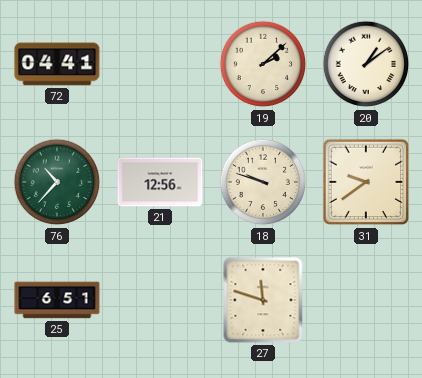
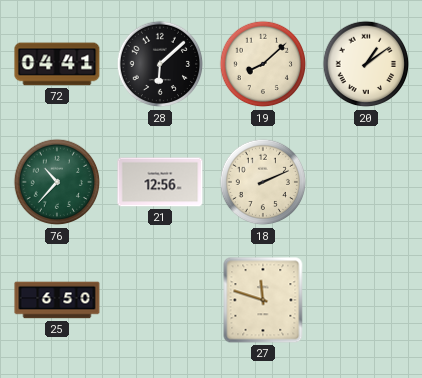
28: none -> 6:08 (160, 64)
19: 2:08 -> 8:08 (263, 64)
18: 9:48 -> 2:11 (263, 182)
31: 9:39 -> none (366, 182)
25: 6:51 -> 6:50 (57, 300)
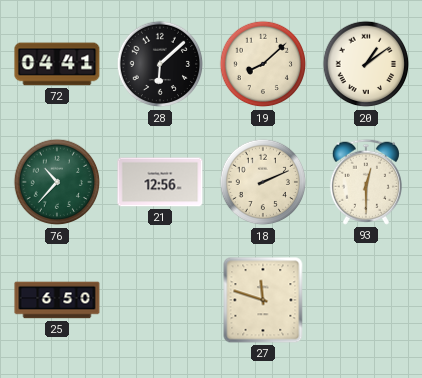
93: none -> 12:30 (366, 182)
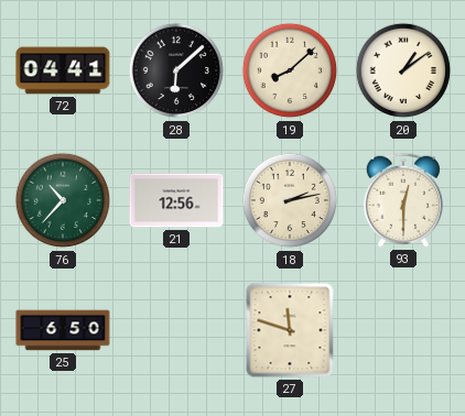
18: 2:11 -> 2:13 (290, 200)
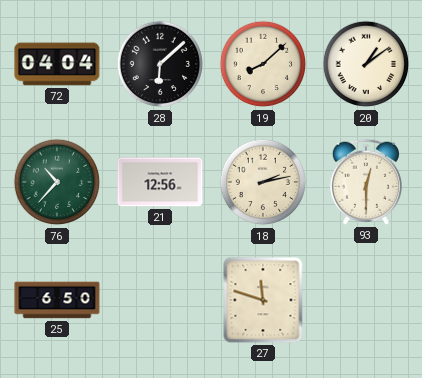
72: 04:41 -> 04:04 (57, 64)
